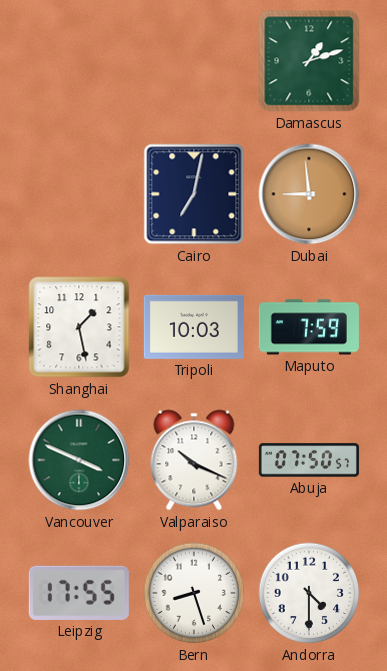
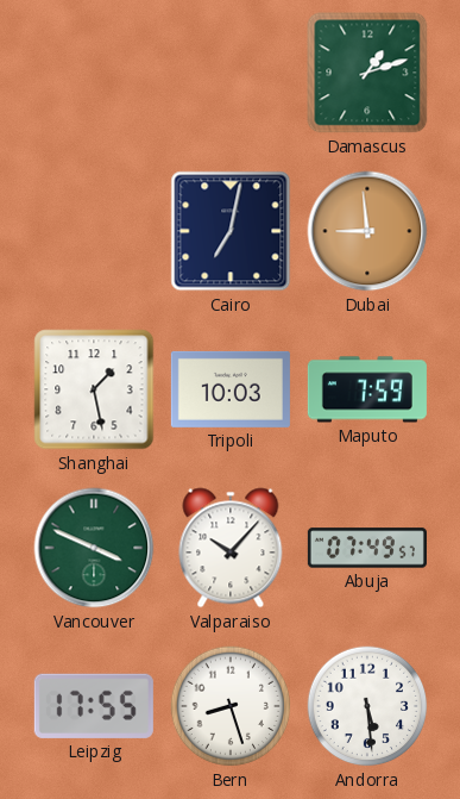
Valparaiso: 10:19 -> 10:07 (231, 548)
Abuja: 07:50 -> 07:49 (367, 548)
Andorra: 4:30 -> 5:29 (367, 706)
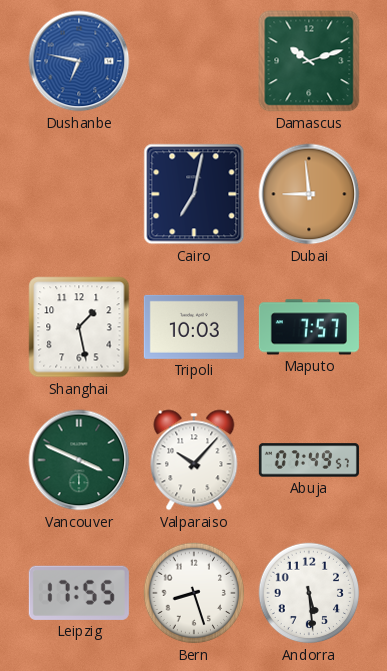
Dushanbe: none -> 6:47 (79, 61)
Damascus: 1:12 -> 10:12 (309, 61)
Maputo: 7:59 -> 7:57 (309, 327)
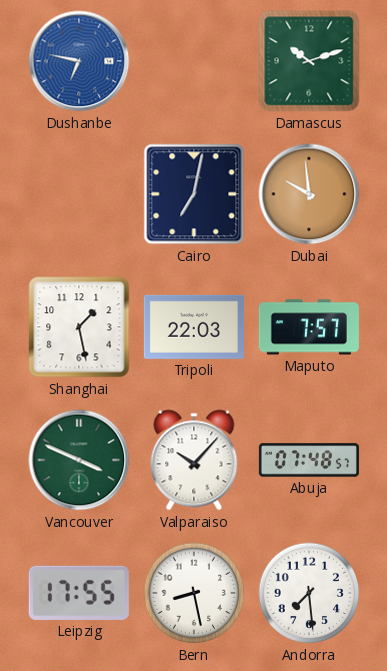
Dubai: 8:59 -> 9:59 (309, 194)
Tripoli: 10:03 -> 22:03 (194, 327)
Abuja: 07:49 -> 07:48 (309, 460)
Bern: 8:27 -> 8:28 (194, 593)
Andorra: 5:29 -> 7:29 (309, 593)
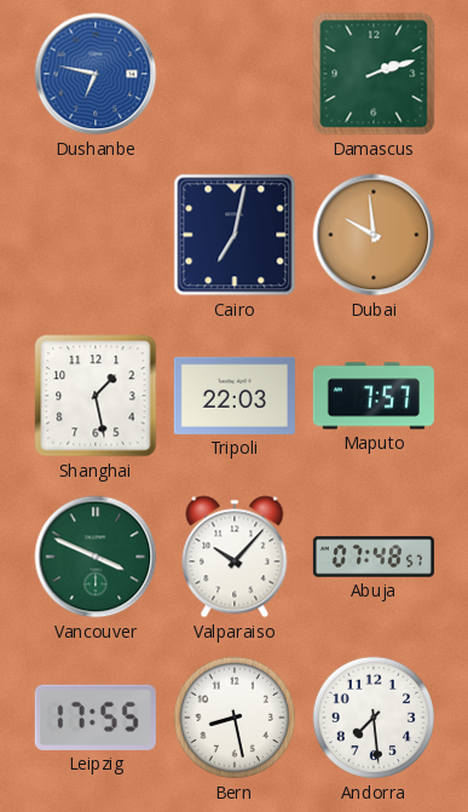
Damascus: 10:12 -> 2:12 (374, 74)
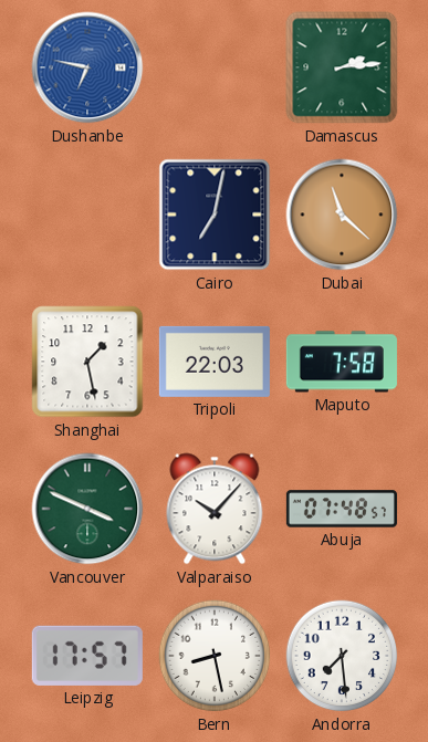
Damascus: 2:12 -> 2:14 (342, 67)
Dubai: 9:59 -> 11:22 (342, 215)
Maputo: 7:57 -> 7:58 (342, 362)
Leipzig: 17:55 -> 17:57 (87, 656)
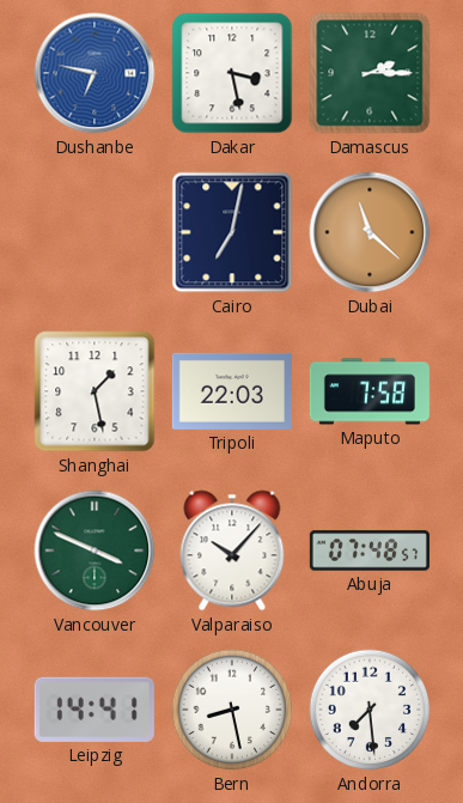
Dakar: none -> 3:28 (232, 73)
Damascus: 2:14 -> 2:15 (370, 73)
Leipzig: 17:57 -> 14:41 (95, 710)
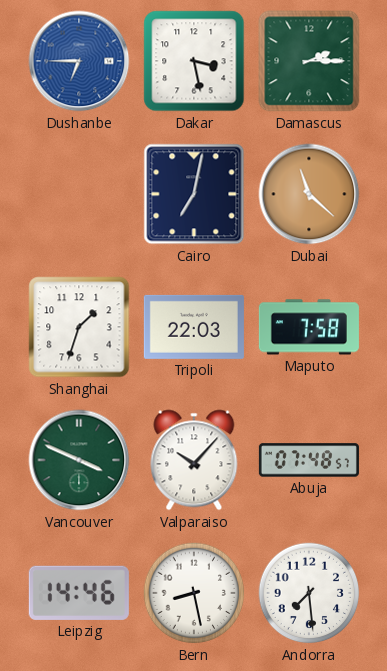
Dushanbe: 6:47 -> 6:45 (79, 61)
Shanghai: 1:28 -> 1:33 (79, 327)
Leipzig: 14:41 -> 14:46 (79, 593)
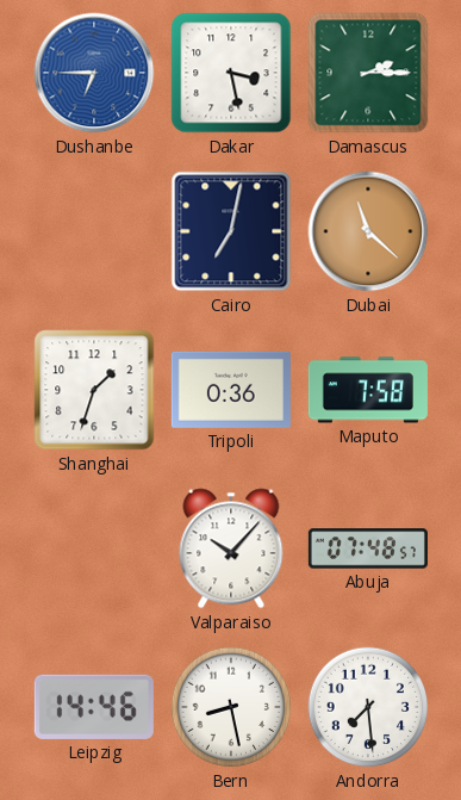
Tripoli: 22:03 -> 0:36 (231, 390)
Vancouver: 3:49 -> none (79, 460)
